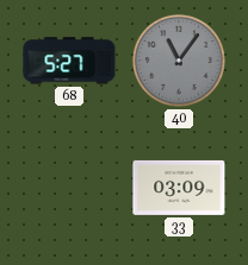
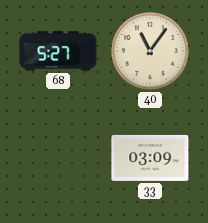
40 dial: grey -> cream (150, 51)
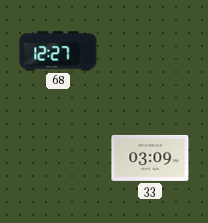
68: 5:27 -> 12:27 (58, 51)
40: 11:06 -> none (150, 51)
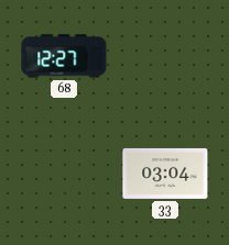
33: 03:09 -> 03:04 (165, 174)
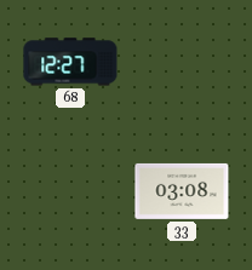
33: 03:04 -> 03:08 (182, 191)
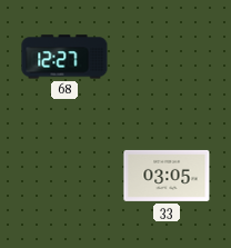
33: 03:08 -> 03:05 (167, 176)
